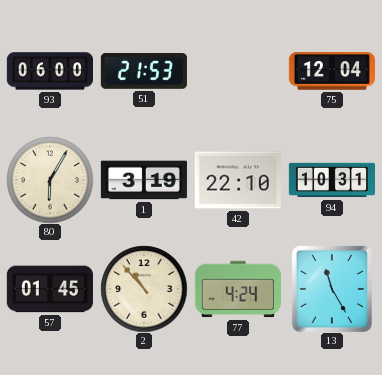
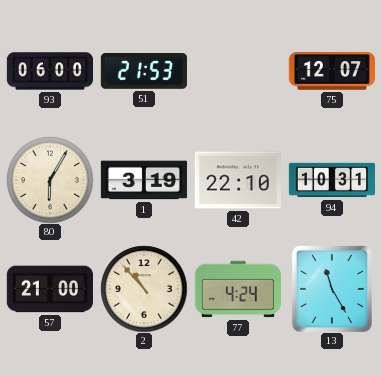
75: 12:04 -> 12:07 (331, 71)
57: 01:45 -> 21:00 (50, 289)
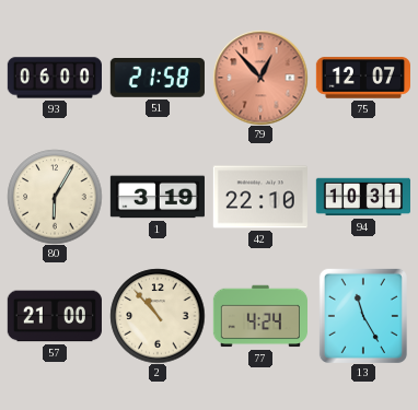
51: 21:53 -> 21:58 (158, 79)
79: none -> 12:53 (260, 78)
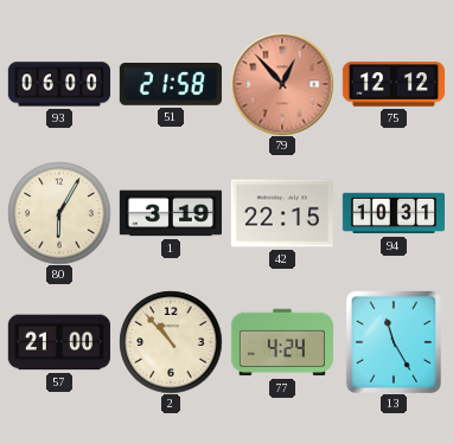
75: 12:07 -> 12:12 (393, 84)
42: 22:10 -> 22:15 (282, 213)
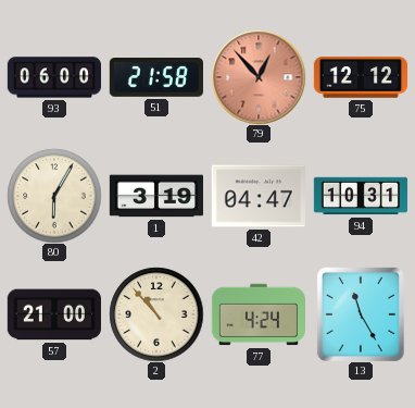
42: 22:15 -> 04:47 (259, 196)
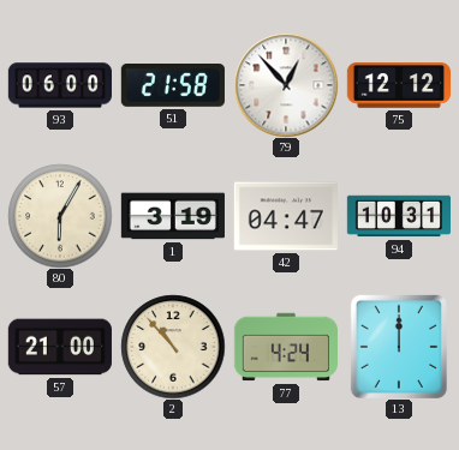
79 dial: salmon -> white (286, 85)
13: 11:25 -> 12:00 (399, 347)
